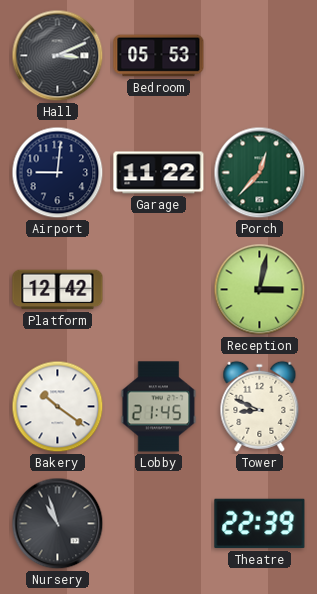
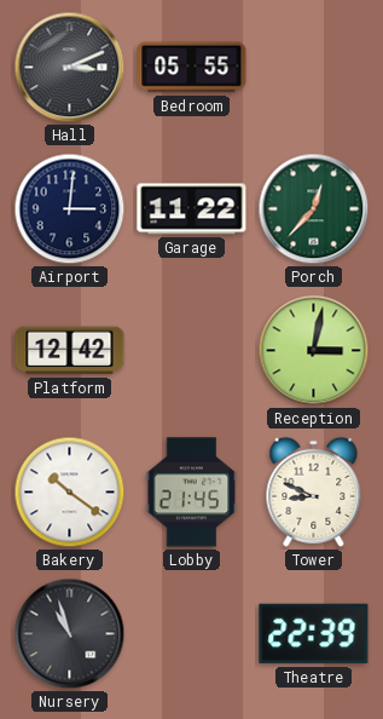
Bedroom: 05:53 -> 05:55 (192, 68)
Airport: 9:01 -> 3:01 (70, 209)
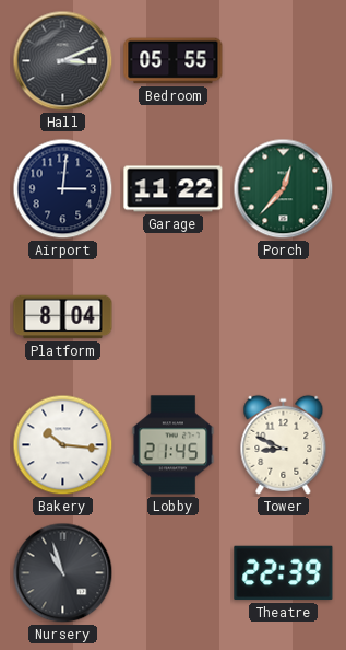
Platform: 12:42 -> 8:04 (63, 317)
Reception: 3:02 -> none (314, 351)
Bakery: 10:21 -> 10:16 (63, 445)
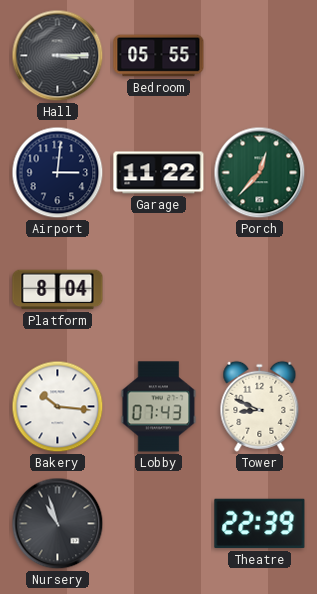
Hall: 3:11 -> 3:15 (58, 56)
Lobby: 21:45 -> 07:43 (159, 407)
